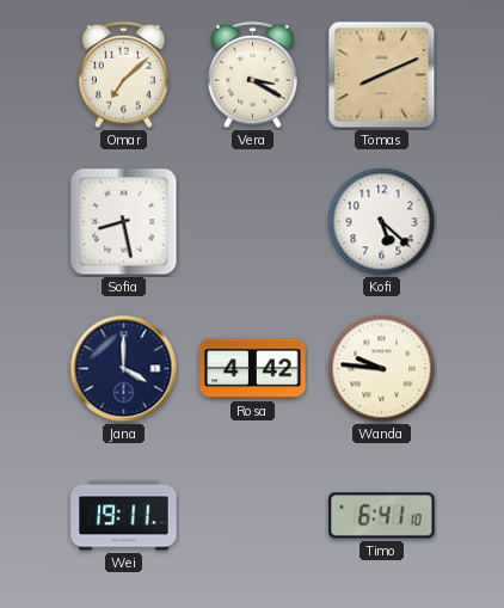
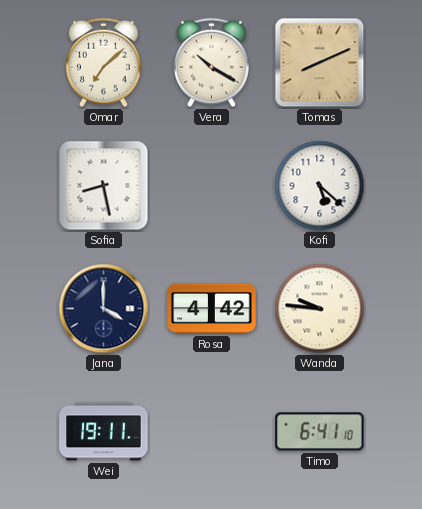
Vera: 3:20 -> 10:20 (211, 63)
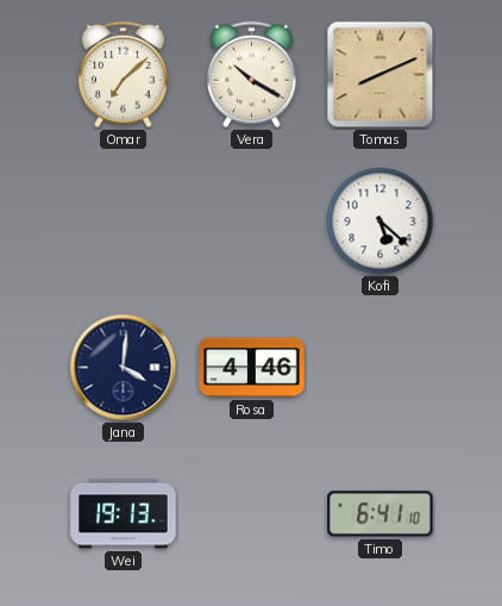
Sofia: 8:28 -> none (104, 186)
Jana: 4:00 -> 4:01 (124, 368)
Rosa: 4:42 -> 4:46 (252, 368)
Wanda: 9:46 -> none (320, 309)
Wei: 19:11 -> 19:13 (124, 514)
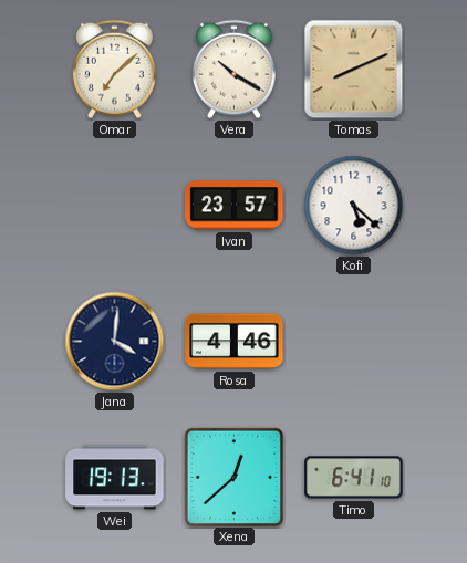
Ivan: none -> 23:57 (235, 206)
Xena: none -> 12:38 (233, 477)
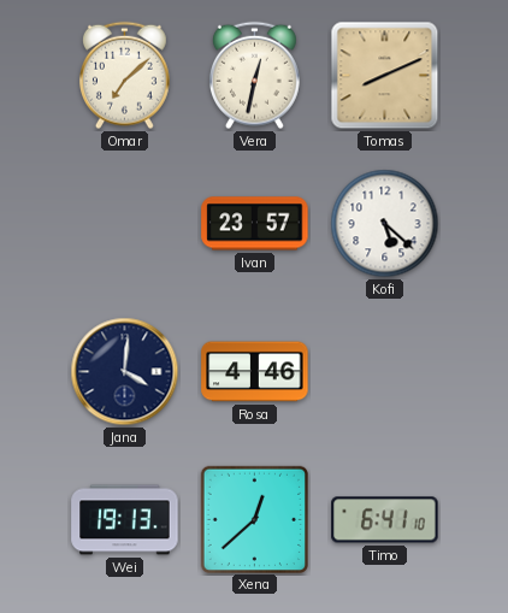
Vera: 10:20 -> 12:32 (254, 76)
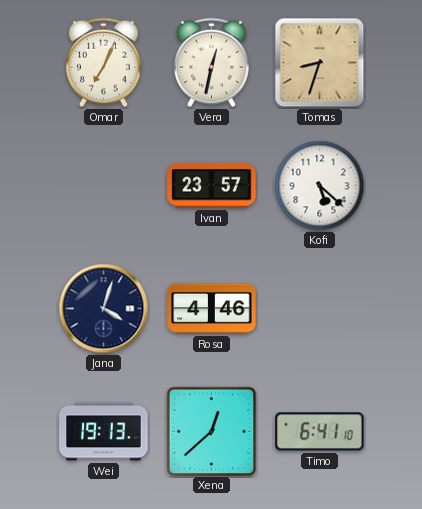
Omar: 7:08 -> 7:04 (103, 63)
Tomas: 8:11 -> 8:33 (320, 63)
Jana: 4:01 -> 4:03 (104, 309)
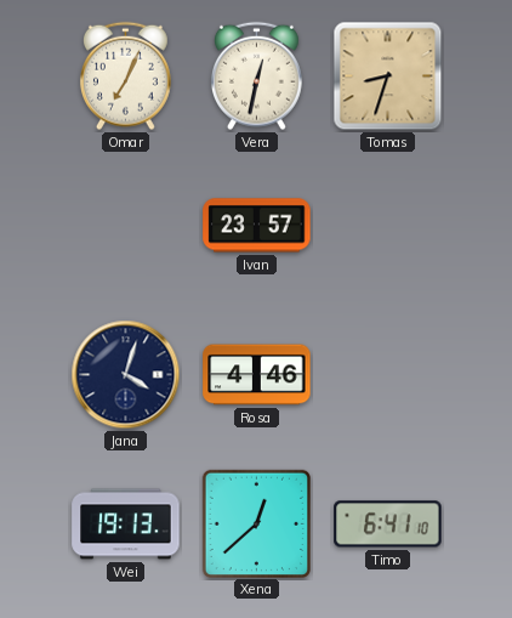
Kofi: 5:22 -> none (320, 186)
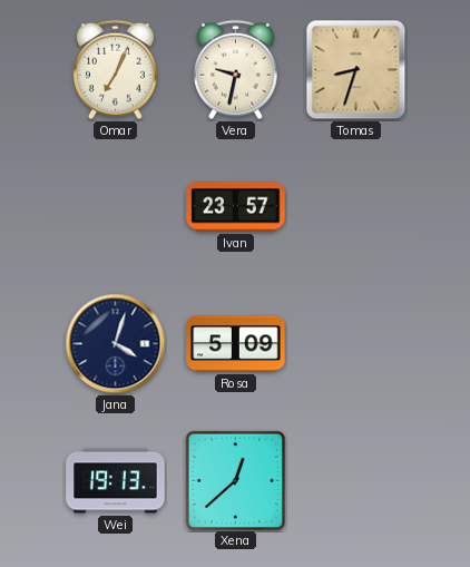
Vera: 12:32 -> 9:32 (235, 70)
Rosa: 4:46 -> 5:09 (236, 344)
Timo: 6:41 -> none (388, 525)
